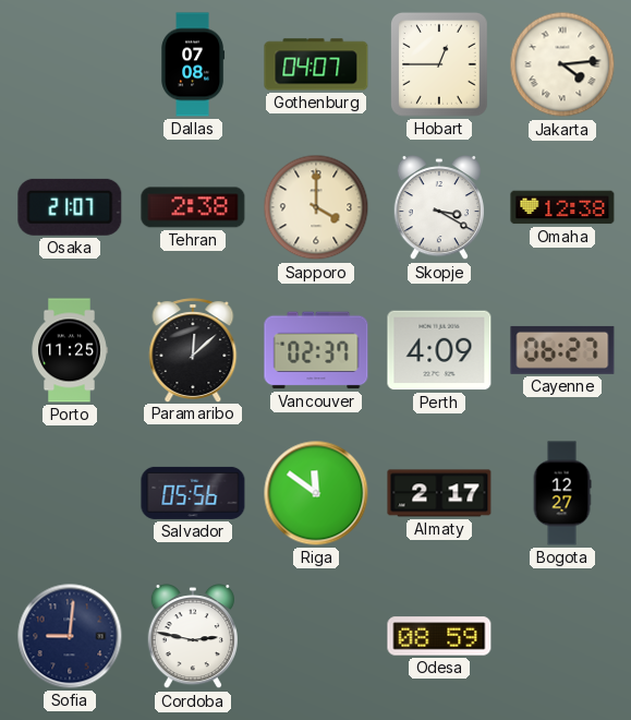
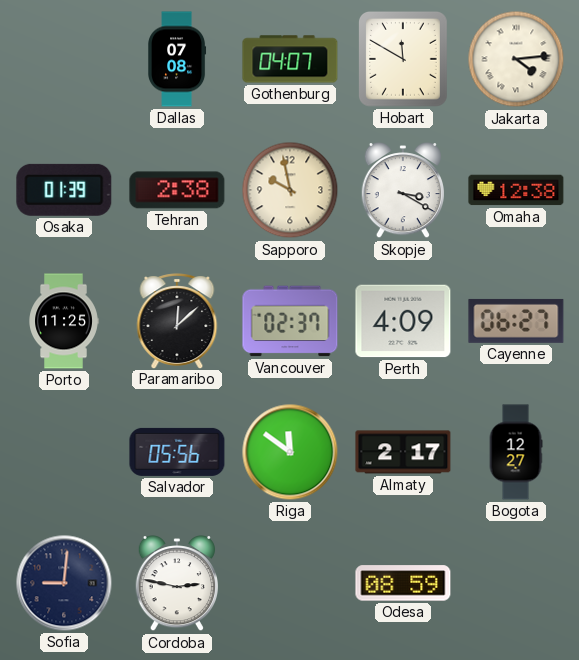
Hobart: 12:45 -> 11:50 (403, 60)
Osaka: 21:07 -> 01:39 (64, 190)
Sapporo: 4:00 -> 9:58 (290, 190)
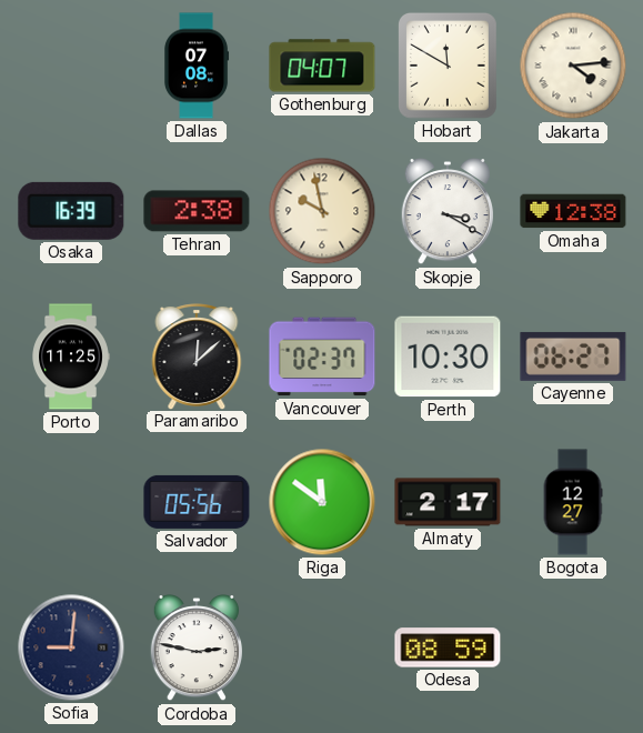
Osaka: 01:39 -> 16:39 (71, 211)
Perth: 4:09 -> 10:30 (448, 357)
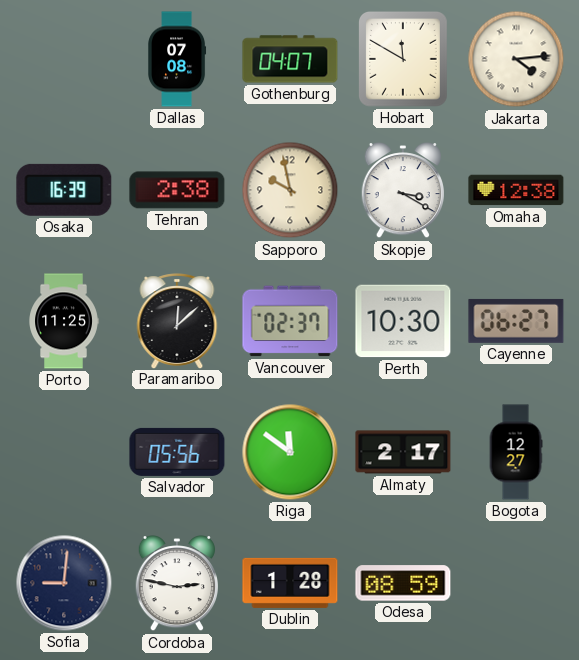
Dublin: none -> 1:28 (290, 583)
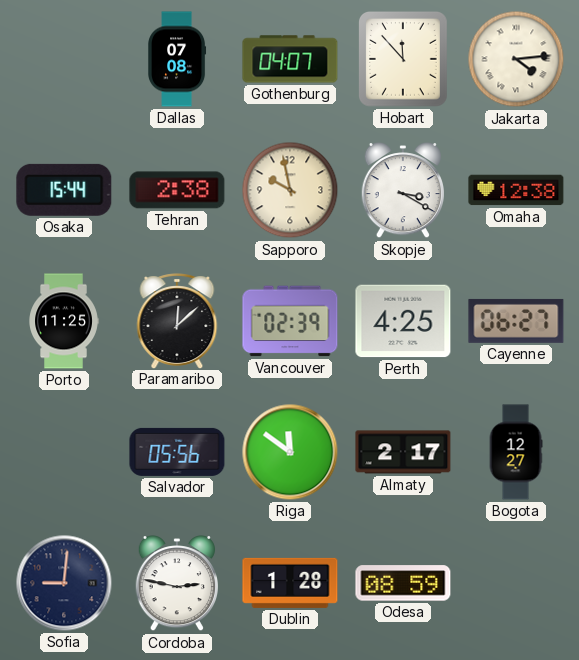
Hobart: 11:50 -> 11:53 (403, 60)
Osaka: 16:39 -> 15:44 (64, 190)
Vancouver: 02:37 -> 02:39 (290, 321)
Perth: 10:30 -> 4:25 (403, 321)
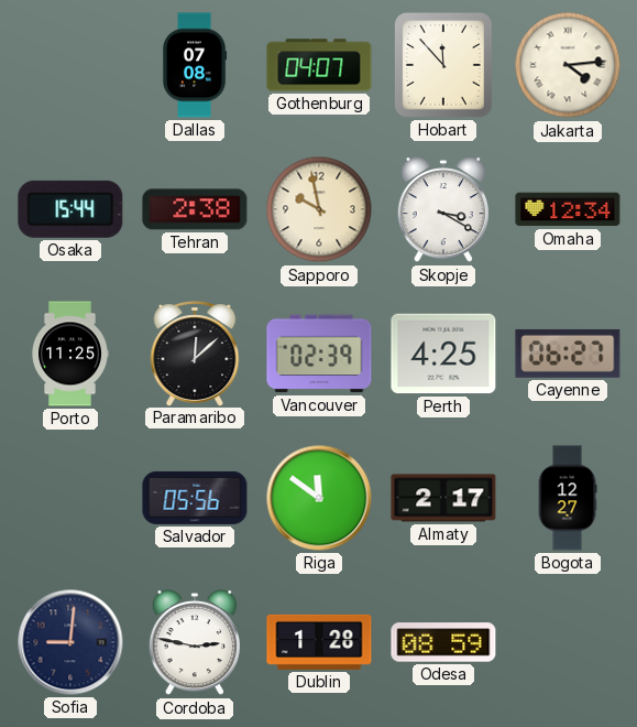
Omaha: 12:38 -> 12:34 (568, 209)
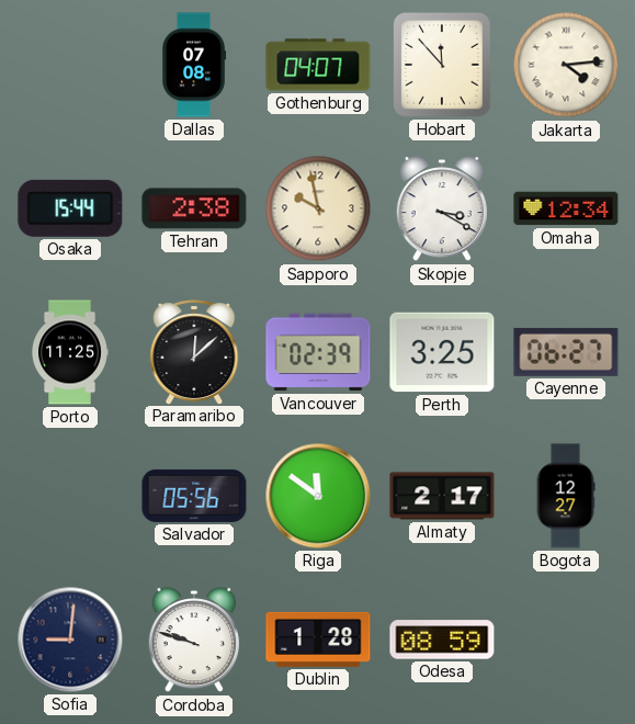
Perth: 4:25 -> 3:25 (442, 352)
Cordoba: 2:47 -> 9:48 (193, 641)
